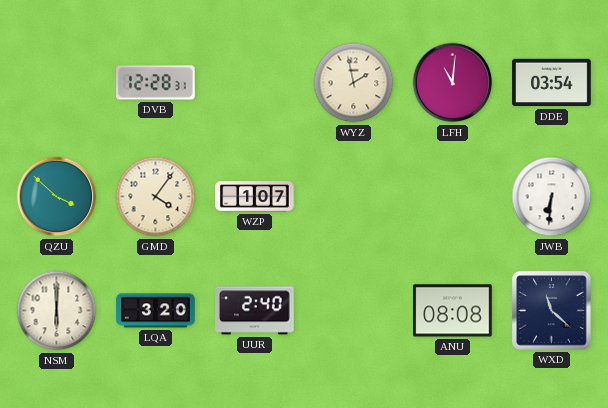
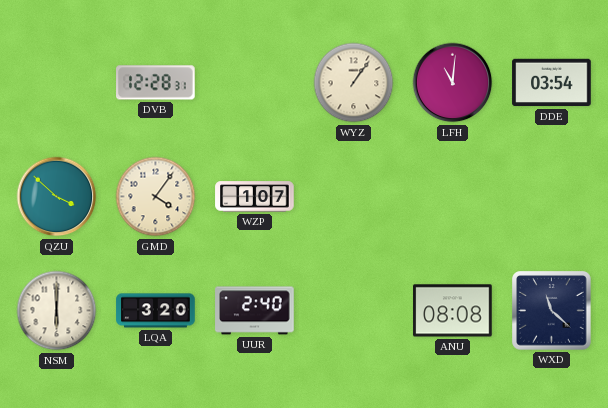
WYZ: 1:58 -> 1:06 (354, 83)
JWB: 6:31 -> none (552, 197)
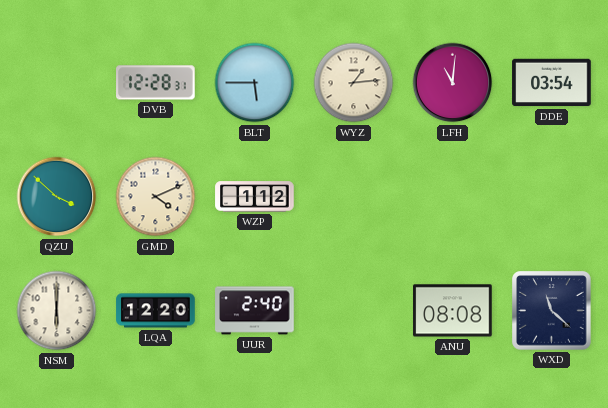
BLT: none -> 5:45 (255, 83)
WYZ: 1:06 -> 1:14 (354, 83)
GMD: 4:06 -> 4:11 (156, 197)
WZP: 1:07 -> 1:12 (255, 197)
LQA: 3:20 -> 12:20 (156, 311)
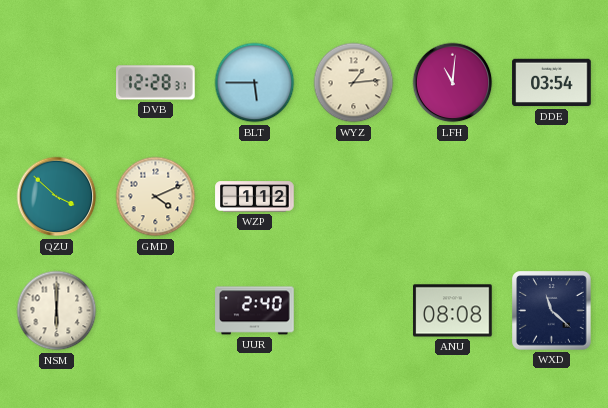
LQA: 12:20 -> none (156, 311)
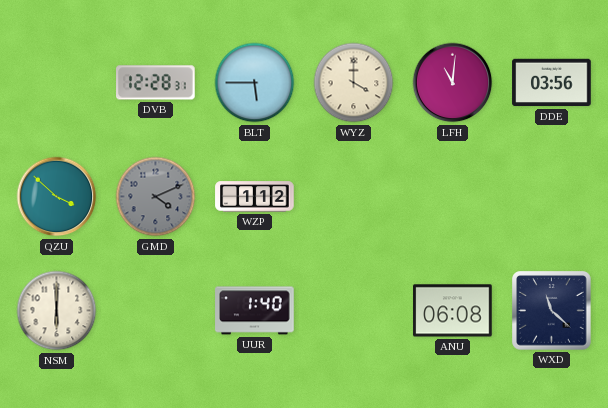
WYZ: 1:14 -> 4:00 (354, 83)
DDE: 03:54 -> 03:56 (552, 83)
GMD dial: cream -> grey (156, 197)
UUR: 2:40 -> 1:40 (255, 311)
ANU: 08:08 -> 06:08 (453, 311)
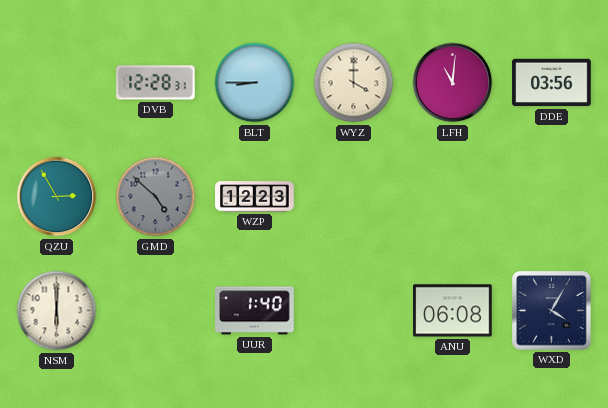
BLT: 5:45 -> 8:45 (255, 83)
QZU: 3:52 -> 2:55 (57, 197)
GMD: 4:11 -> 4:52 (156, 197)
WZP: 1:12 -> 12:23 (255, 197)
WXD: 11:22 -> 4:05 (552, 311)
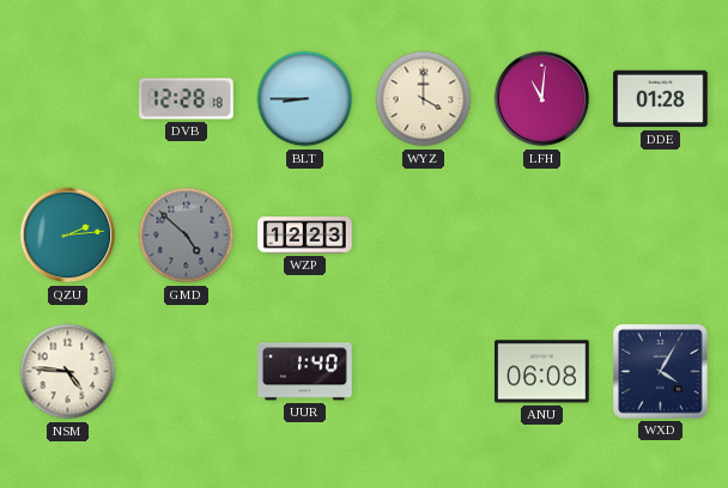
DVB: 12:28:31 -> 12:28:18 (187, 99)
DDE: 03:56 -> 01:28 (661, 99)
QZU: 2:55 -> 2:14 (68, 236)
NSM: 6:00 -> 4:46 (68, 372)
